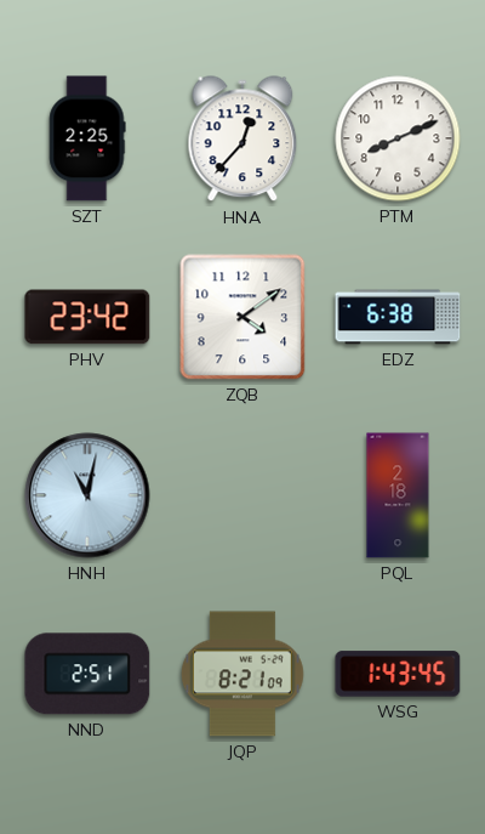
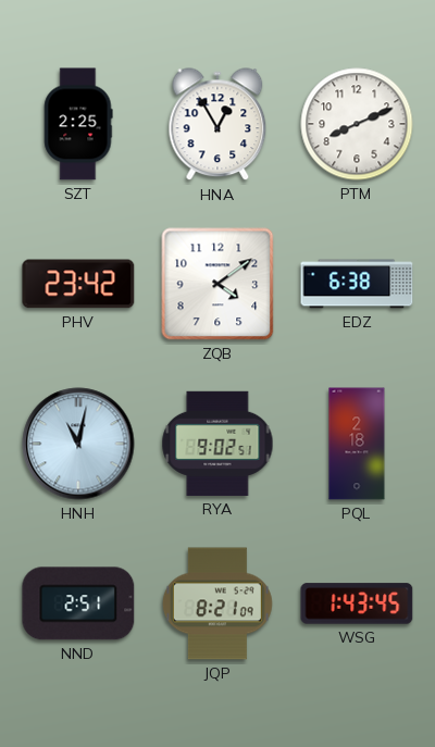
HNA: 12:37 -> 12:55 (217, 125)
RYA: none -> 9:02 (217, 444)
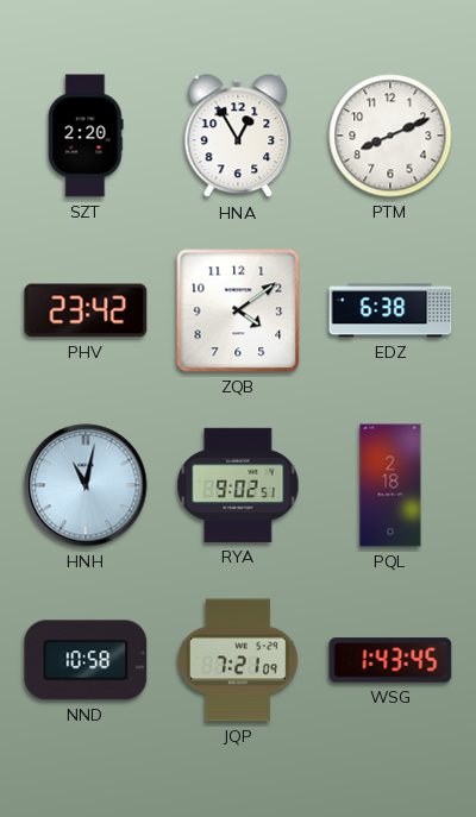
SZT: 2:25 -> 2:20 (86, 136)
NND: 2:51 -> 10:58 (86, 660)
JQP: 8:21 -> 7:21 (238, 660)
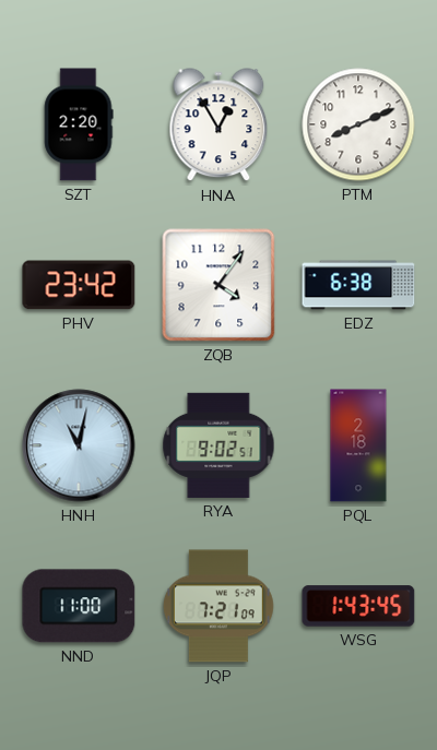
ZQB: 4:09 -> 4:06 (218, 285)
NND: 10:58 -> 11:00 (79, 606)
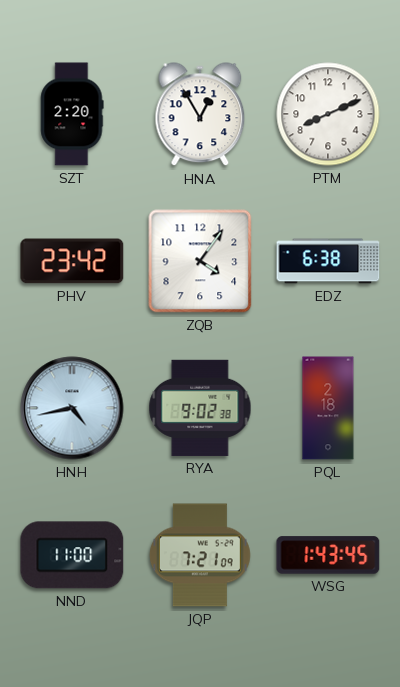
HNH: 11:02 -> 4:43 (72, 408)
RYA: 9:02:51 -> 9:02:38 (200, 408)
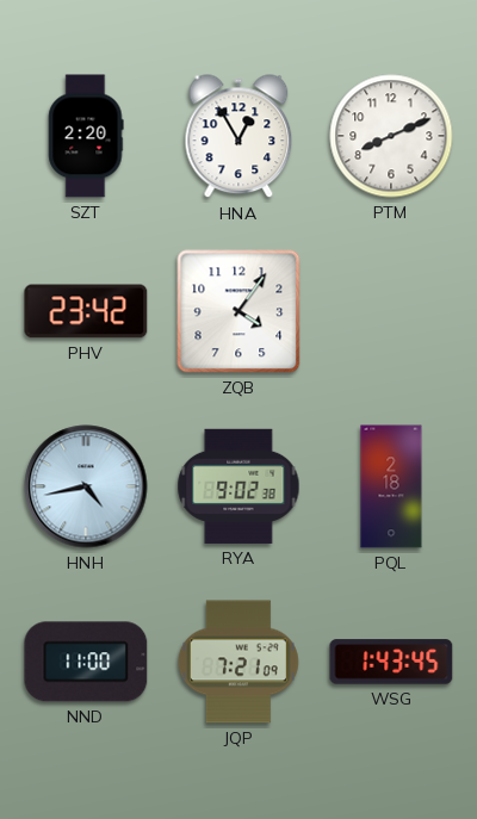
EDZ: 6:38 -> none (328, 261)
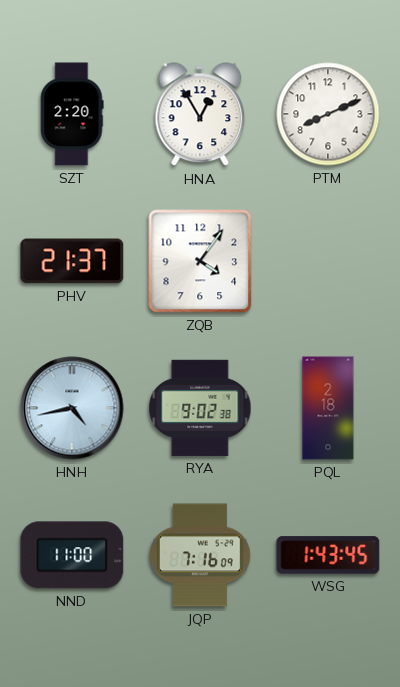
PHV: 23:42 -> 21:37 (72, 261)
JQP: 7:21 -> 7:16 (200, 555)
